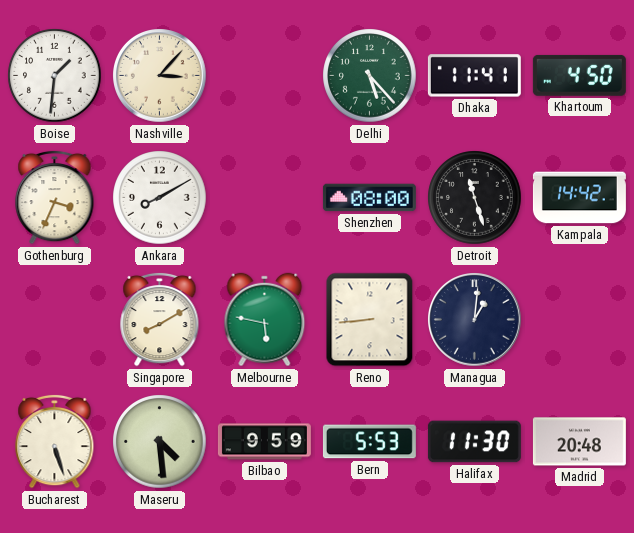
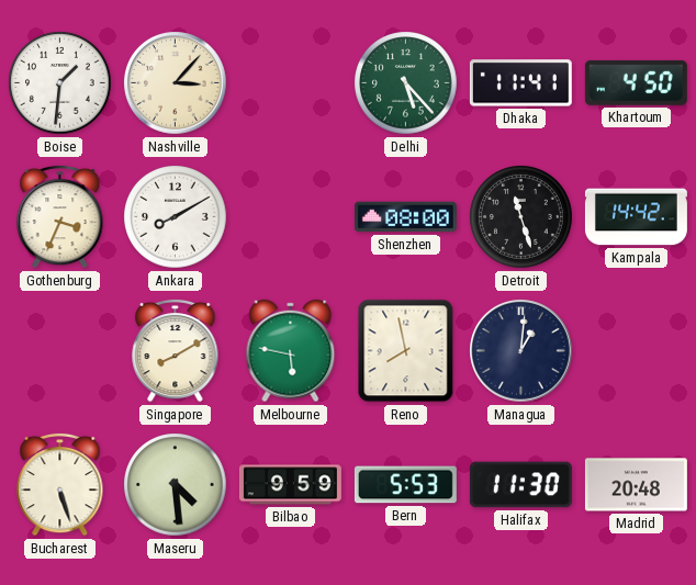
Reno: 8:44 -> 7:58 (406, 351)
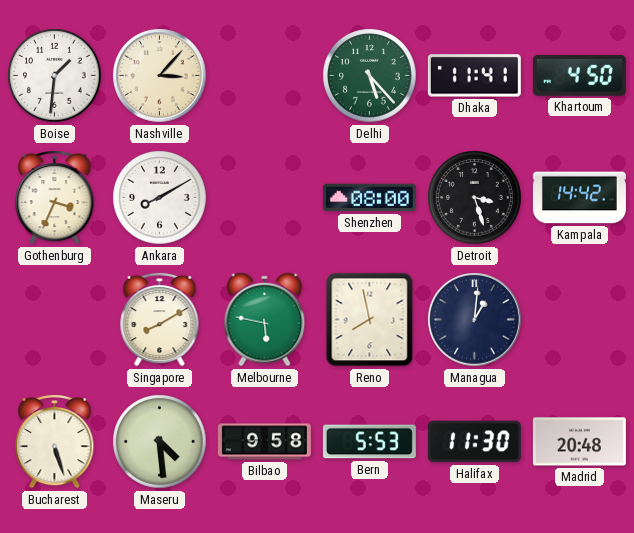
Detroit: 11:27 -> 3:27 (475, 198)
Bilbao: 9:59 -> 9:58 (264, 442)
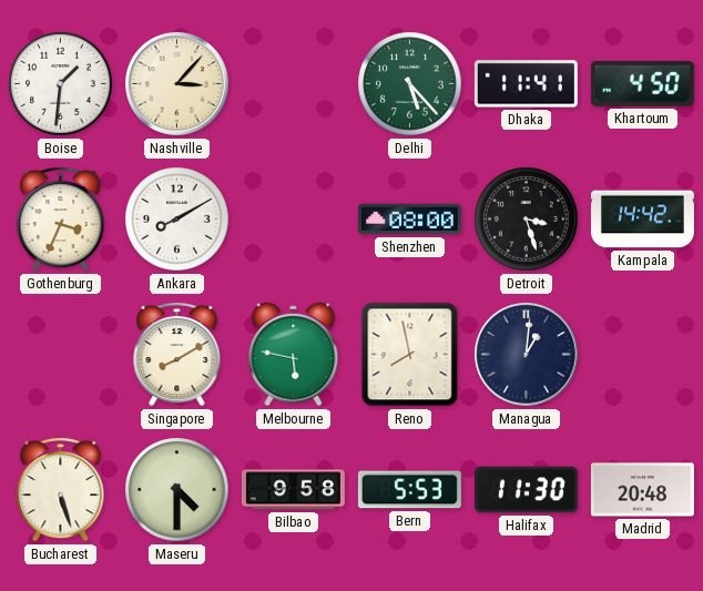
Maseru: 4:29 -> 4:30 (177, 490)
